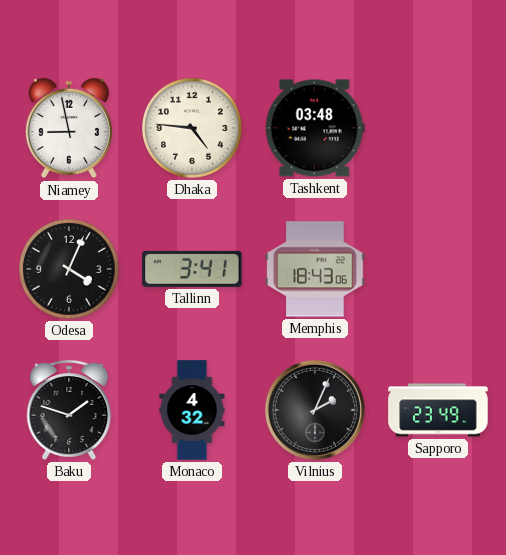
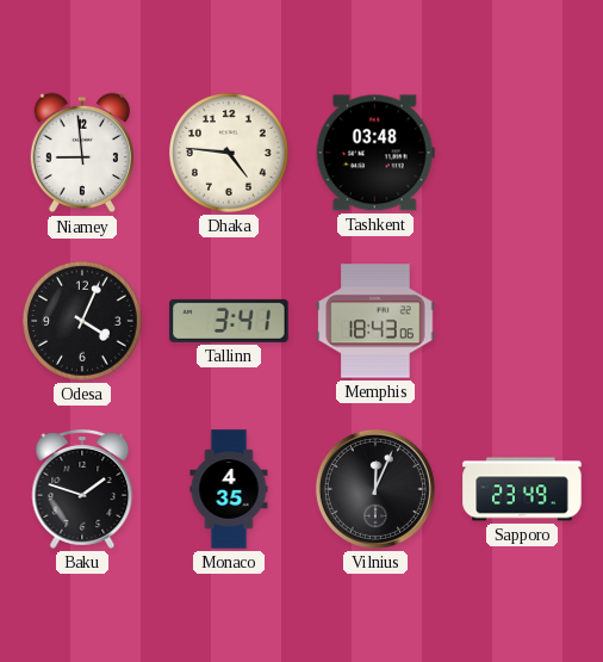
Niamey: 8:58 -> 8:59 (81, 153)
Monaco: 4:32 -> 4:35 (229, 489)
Vilnius: 2:04 -> 12:04 (375, 489)
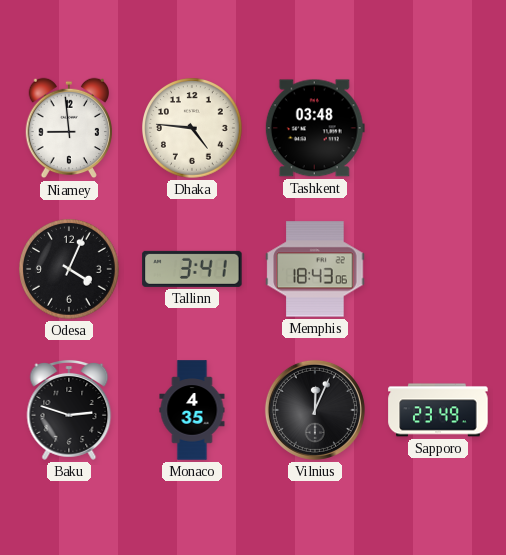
Baku: 1:48 -> 2:48 (69, 410)
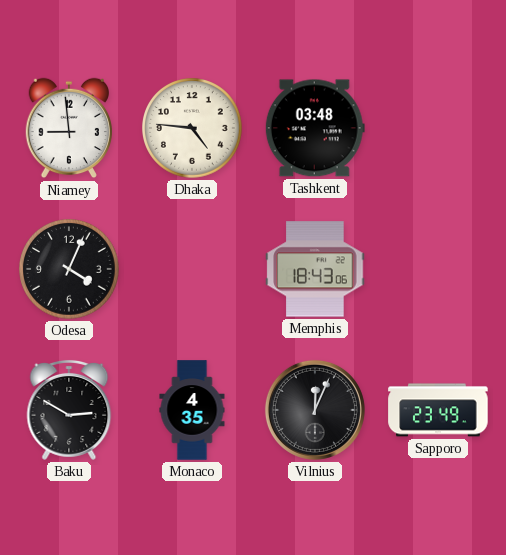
Tallinn: 3:41 -> none (192, 269)
Baku: 2:48 -> 2:50 (69, 410)
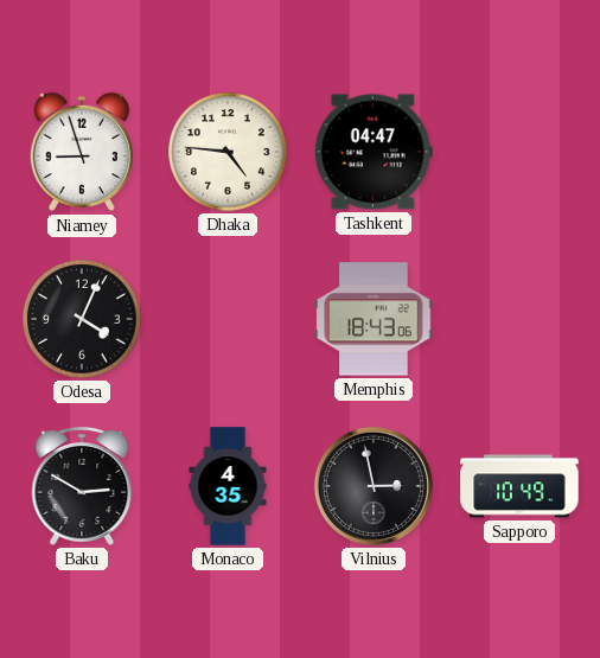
Niamey: 8:59 -> 8:57 (81, 152)
Tashkent: 03:48 -> 04:47 (374, 152)
Vilnius: 12:04 -> 2:58 (374, 486)
Sapporo: 23:49 -> 10:49 (519, 486)
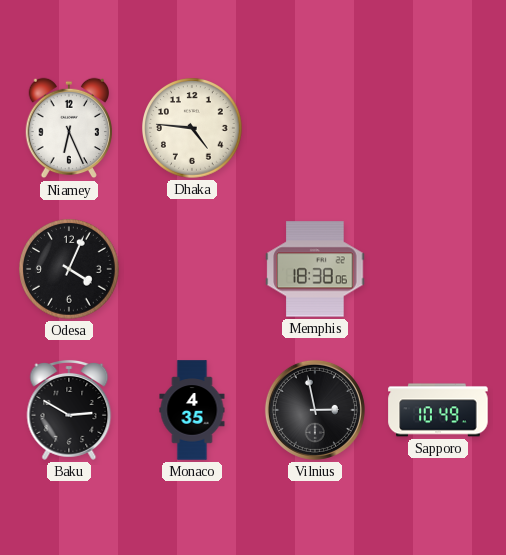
Niamey: 8:57 -> 6:26 (68, 128)
Tashkent: 04:47 -> none (374, 152)
Memphis: 18:43 -> 18:38 (315, 269)
